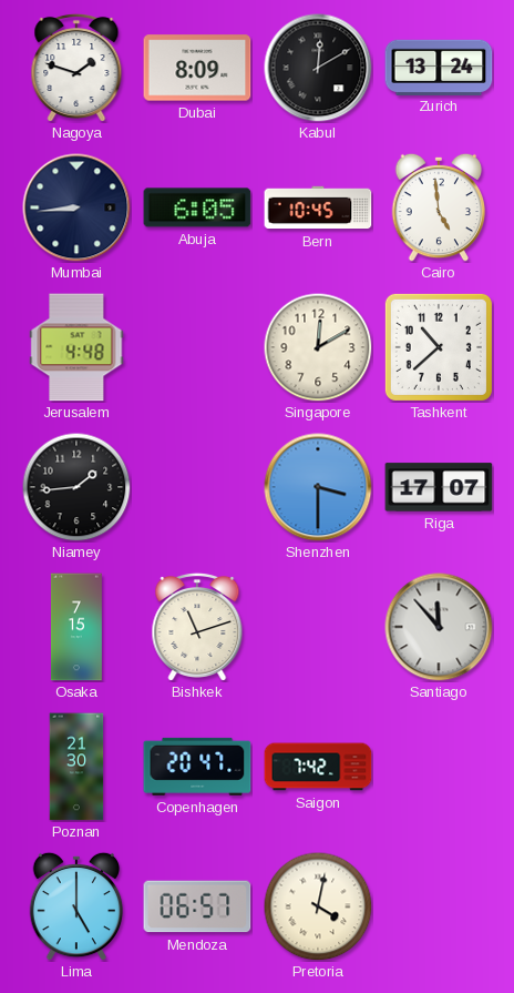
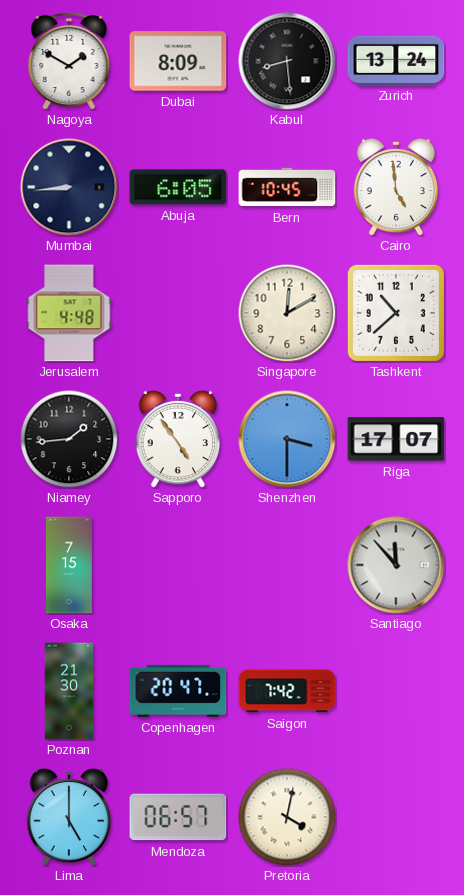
Nagoya: 1:48 -> 1:50 (69, 61)
Kabul: 12:10 -> 8:29 (287, 61)
Sapporo: none -> 4:54 (178, 439)
Bishkek: 11:12 -> none (197, 627)
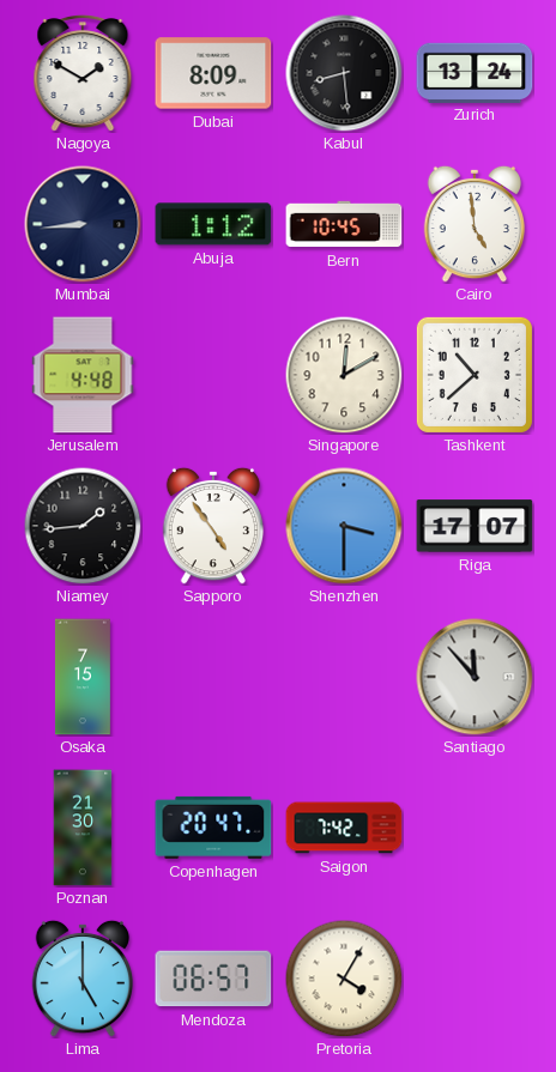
Abuja: 6:05 -> 1:12 (213, 224)
Pretoria: 4:02 -> 4:05 (344, 979)
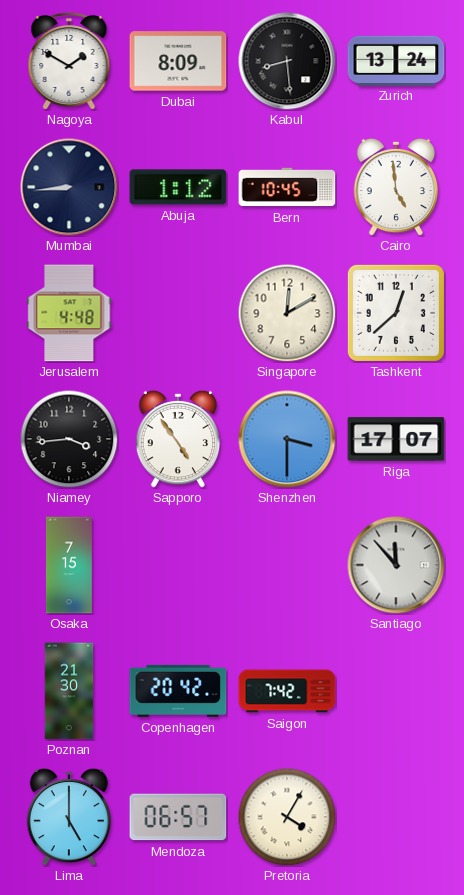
Tashkent: 10:38 -> 12:38 (396, 313)
Niamey: 1:44 -> 3:44 (69, 439)
Copenhagen: 20:47 -> 20:42 (178, 691)
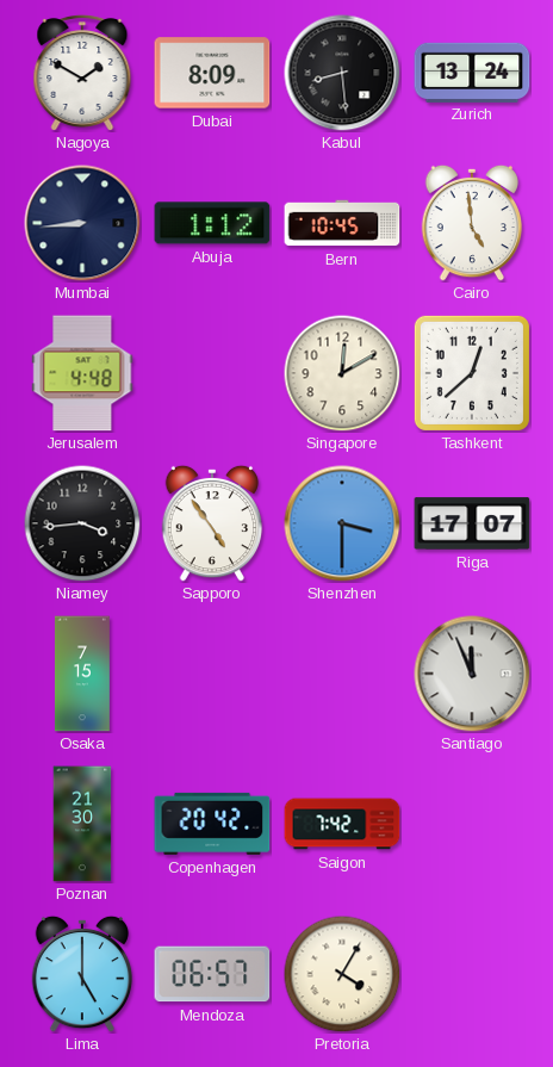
Santiago: 11:53 -> 11:56 (472, 674)
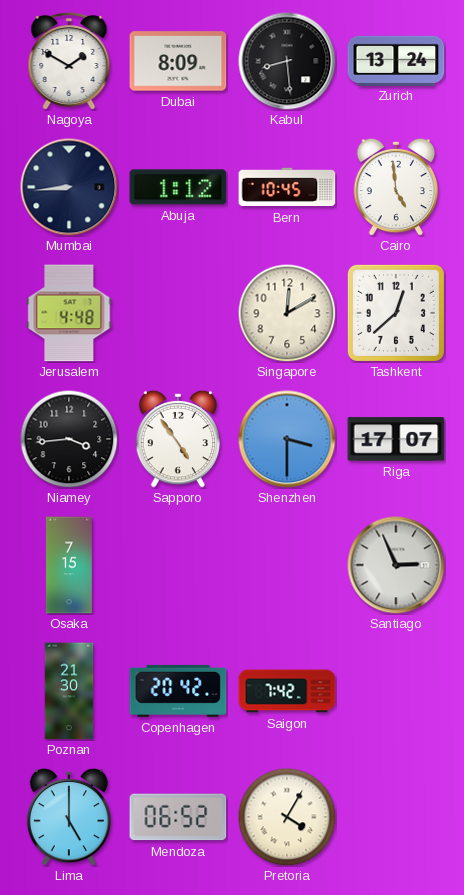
Santiago: 11:56 -> 2:56 (396, 565)
Mendoza: 06:57 -> 06:52 (178, 817)
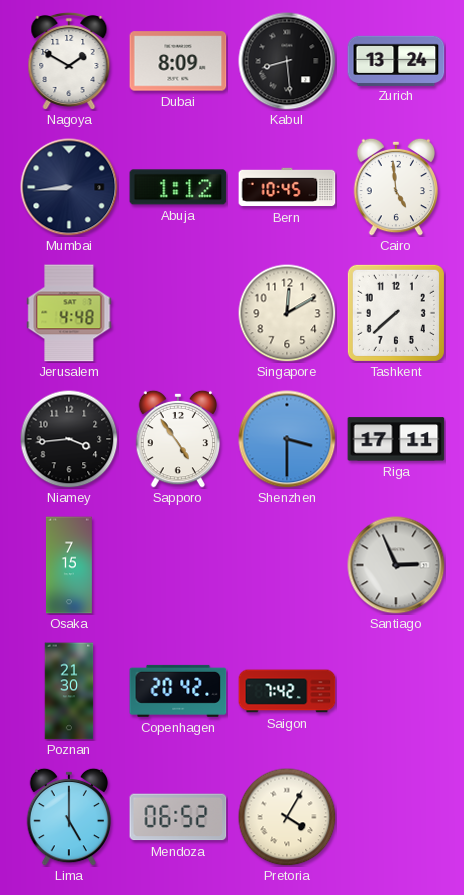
Tashkent: 12:38 -> 7:38 (396, 313)
Riga: 17:07 -> 17:11 (396, 439)
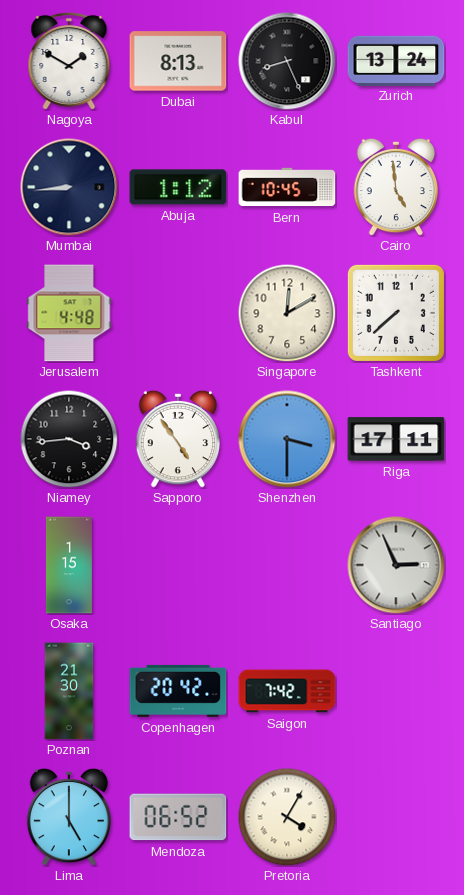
Dubai: 8:09 -> 8:13 (178, 61)
Kabul: 8:29 -> 8:26 (287, 61)
Osaka: 7:15 -> 1:15 (69, 565)
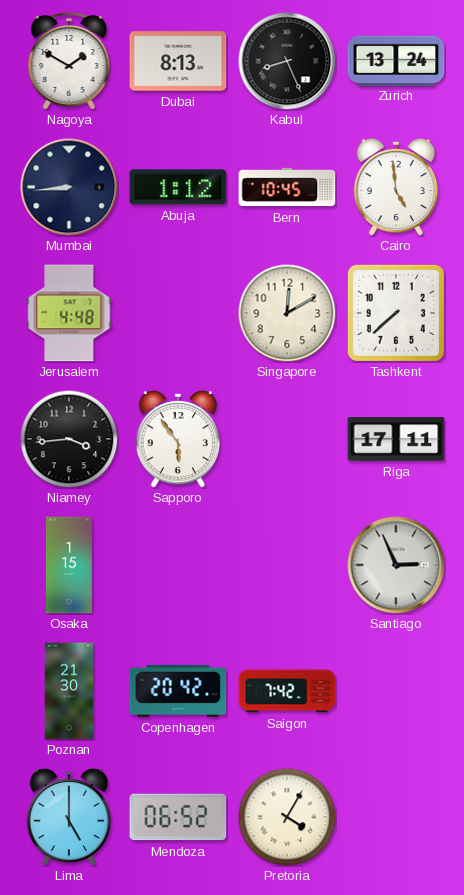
Sapporo: 4:54 -> 5:54 (178, 439)
Shenzhen: 3:30 -> none (287, 439)
